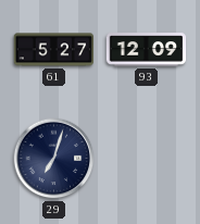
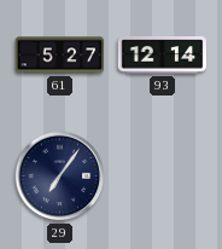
93: 12:09 -> 12:14 (163, 56)
29: 7:03 -> 7:06 (60, 176)
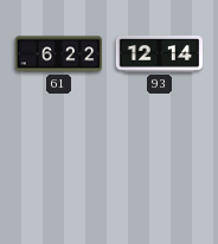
61: 5:27 -> 6:22 (58, 54)
29: 7:06 -> none (60, 176)
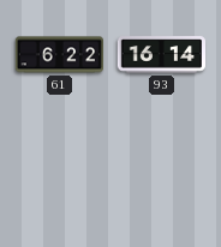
93: 12:14 -> 16:14 (162, 55)
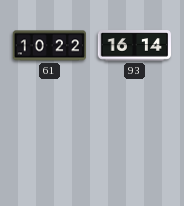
61: 6:22 -> 10:22 (49, 46)
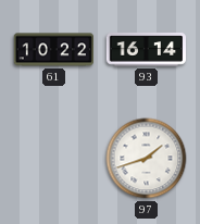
97: none -> 1:42 (147, 159)
